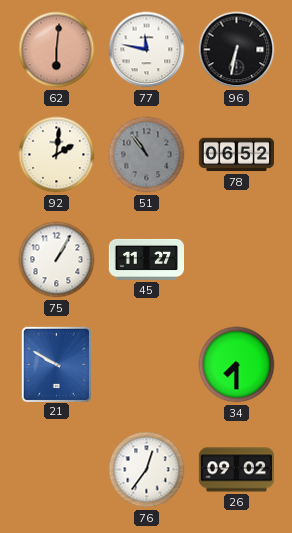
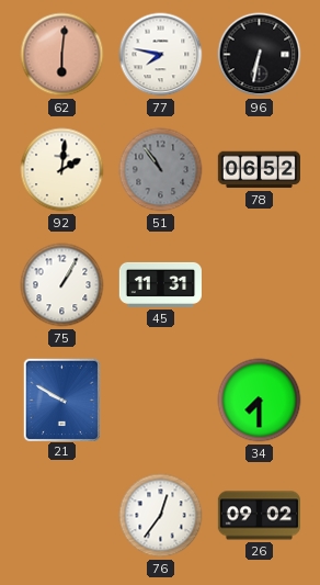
77: 11:47 -> 7:47 (161, 55)
45: 11:27 -> 11:31 (160, 284)
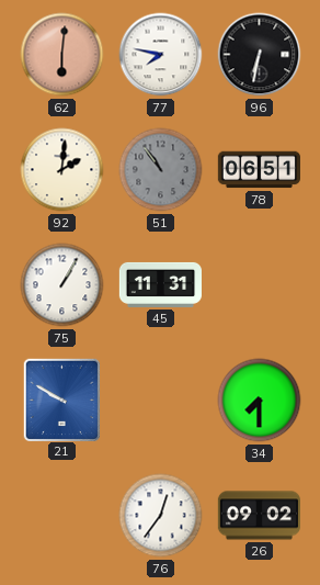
78: 06:52 -> 06:51 (259, 170)
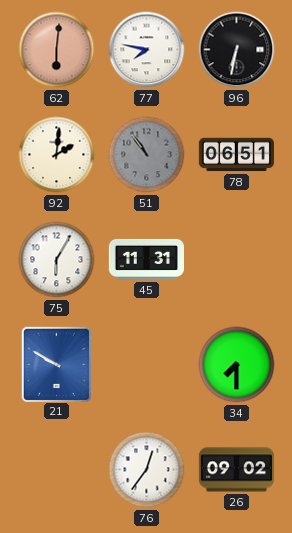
75: 1:05 -> 6:05 (57, 260)
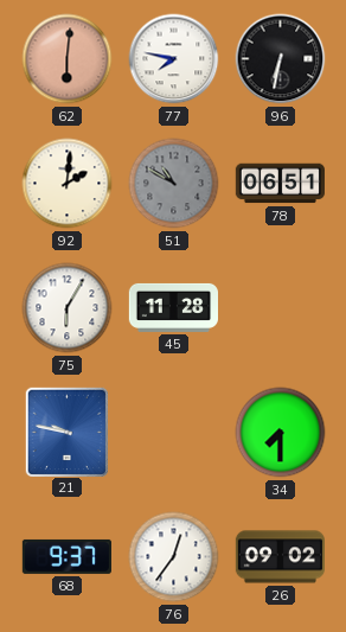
51: 10:54 -> 10:50 (174, 184)
45: 11:31 -> 11:28 (173, 307)
21: 9:50 -> 9:47 (66, 432)
68: none -> 9:37 (66, 556)
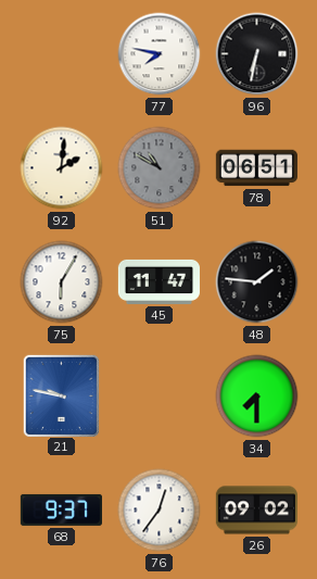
62: 6:01 -> none (68, 59)
45: 11:28 -> 11:47 (158, 281)
48: none -> 1:46 (257, 282)
